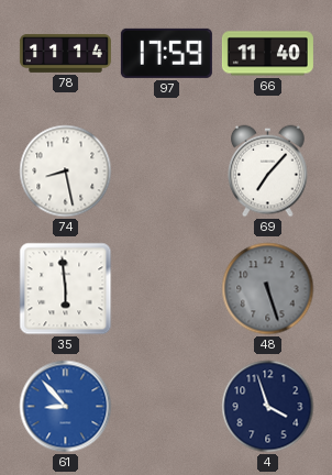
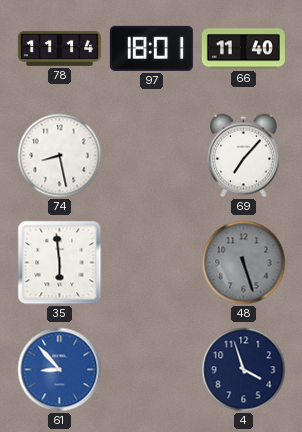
97: 17:59 -> 18:01 (151, 48)
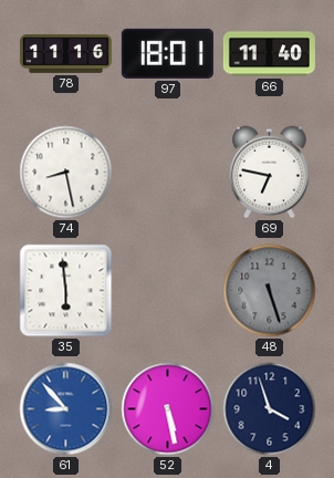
78: 11:14 -> 11:16 (65, 53)
69: 7:07 -> 6:47 (270, 173)
52: none -> 5:28 (168, 409)
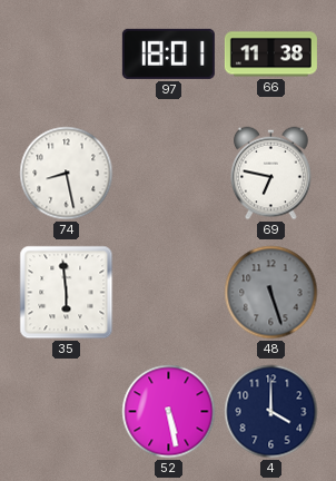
78: 11:16 -> none (65, 53)
66: 11:40 -> 11:38 (270, 55)
61: 8:53 -> none (66, 409)
4: 3:57 -> 4:00 (271, 412)
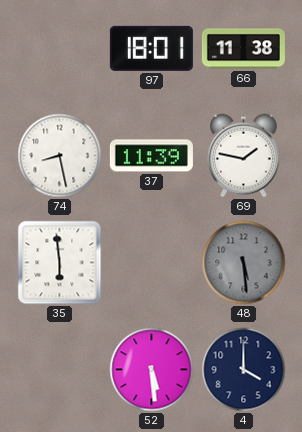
37: none -> 11:39 (151, 156)
69: 6:47 -> 1:47 (244, 156)
48: 5:27 -> 5:29 (244, 263)
52: 5:28 -> 5:29 (152, 370)
